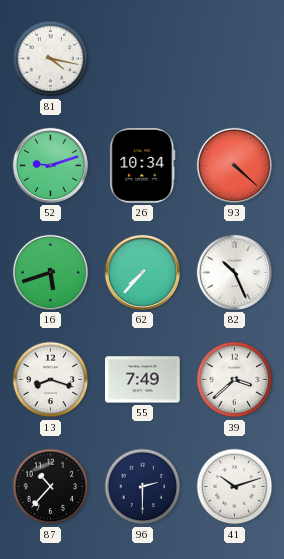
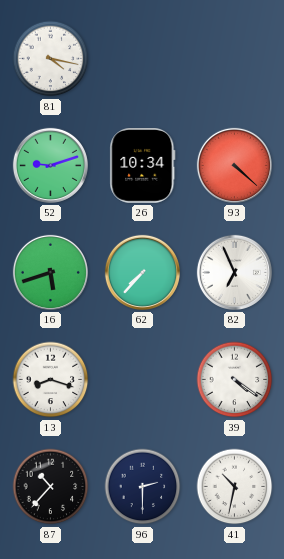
82: 10:26 -> 6:56 (234, 272)
55: 7:49 -> none (143, 380)
39: 3:38 -> 4:21 (235, 380)
41: 10:12 -> 10:32 (235, 487)
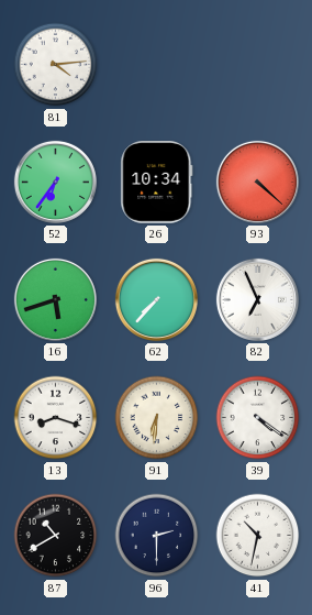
81: 4:17 -> 4:14 (56, 65)
52: 9:12 -> 6:36 (55, 182)
91: none -> 6:31 (157, 418)
87: 10:37 -> 10:40 (56, 536)
